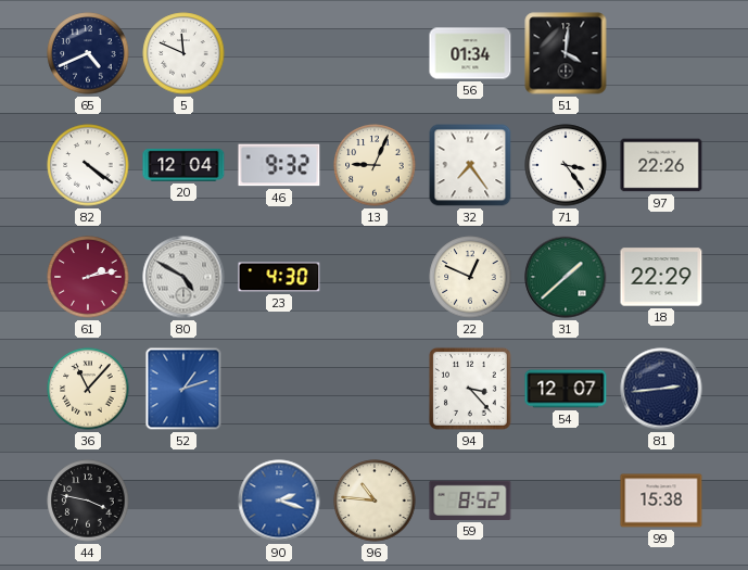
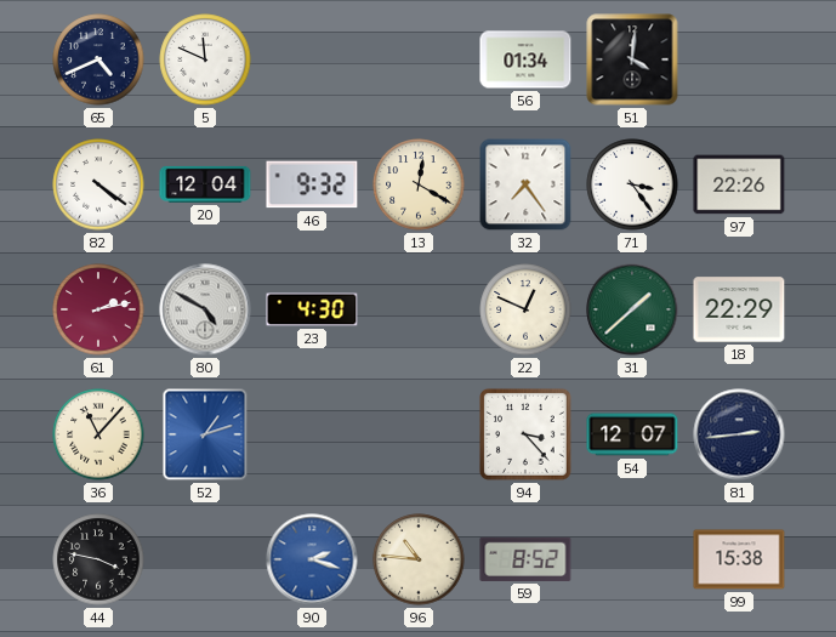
13: 9:04 -> 12:20 (419, 184)
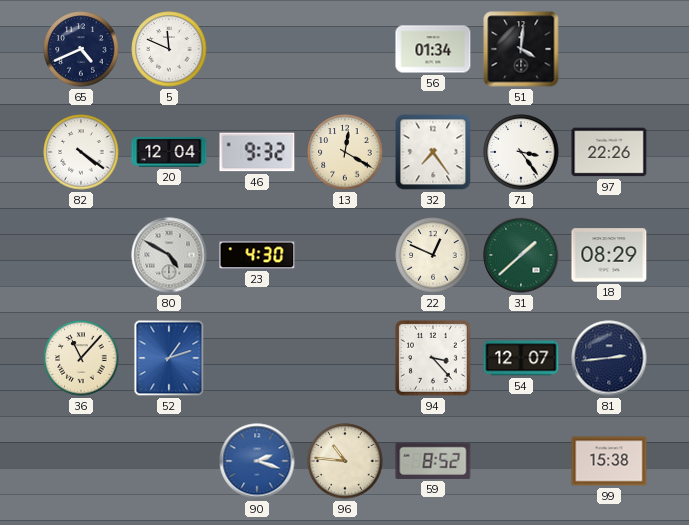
61: 2:13 -> none (98, 309)
18: 22:29 -> 08:29 (609, 255)
44: 3:47 -> none (98, 559)
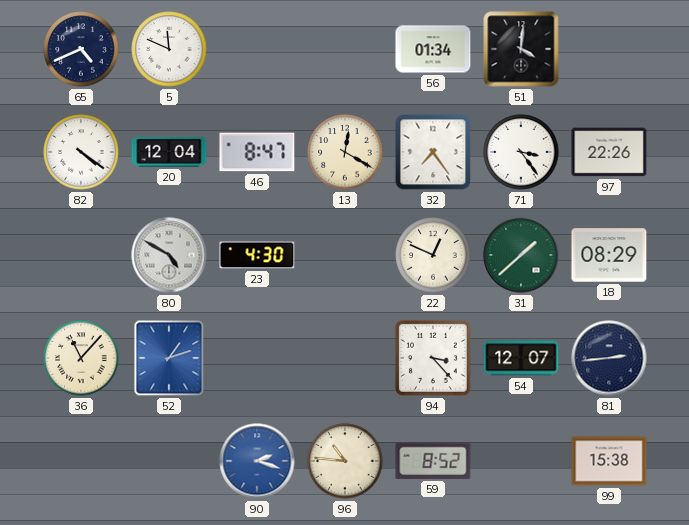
46: 9:32 -> 8:47 (257, 152)
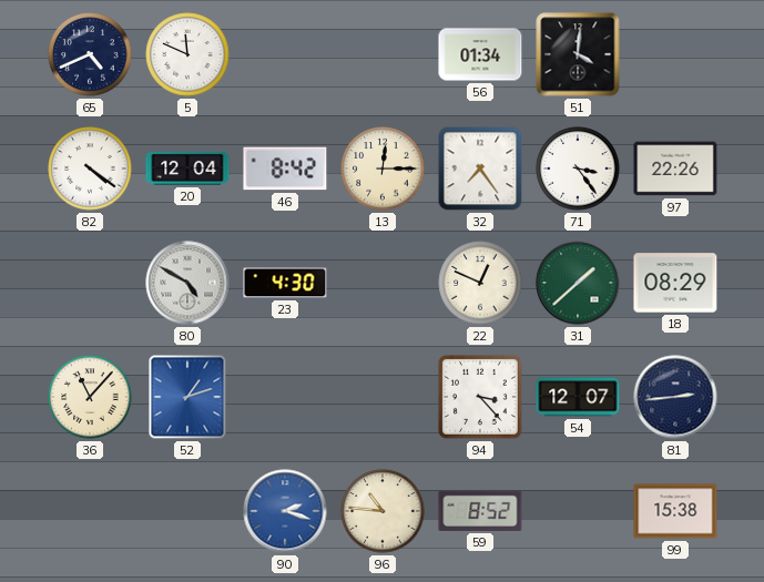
46: 8:47 -> 8:42 (285, 169)
13: 12:20 -> 12:15 (383, 169)
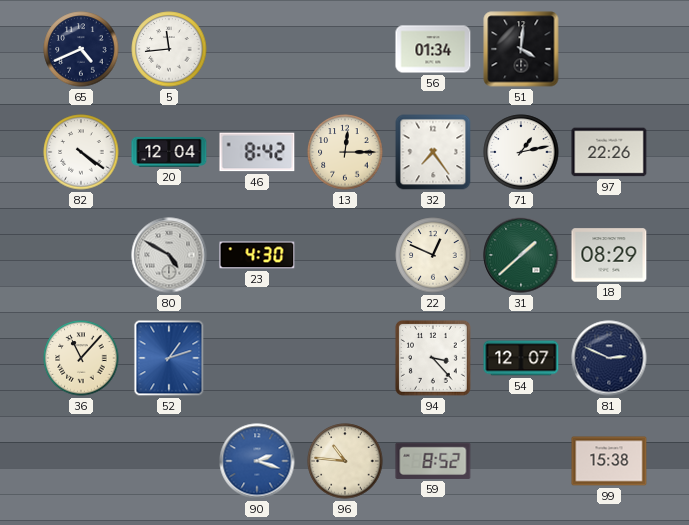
5: 11:49 -> 11:44 (169, 49)
71: 3:24 -> 1:13 (521, 152)
81: 2:44 -> 2:49 (609, 358)
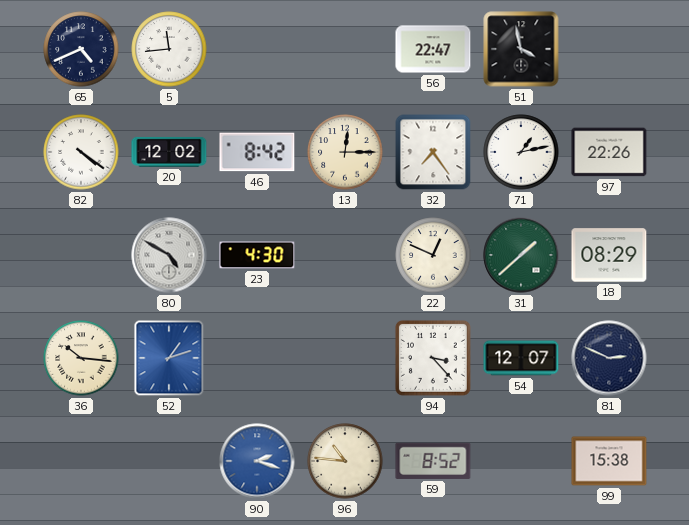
56: 01:34 -> 22:47 (433, 49)
51: 4:01 -> 3:58 (521, 49)
20: 12:04 -> 12:02 (169, 152)
36: 11:07 -> 10:16 (81, 358)
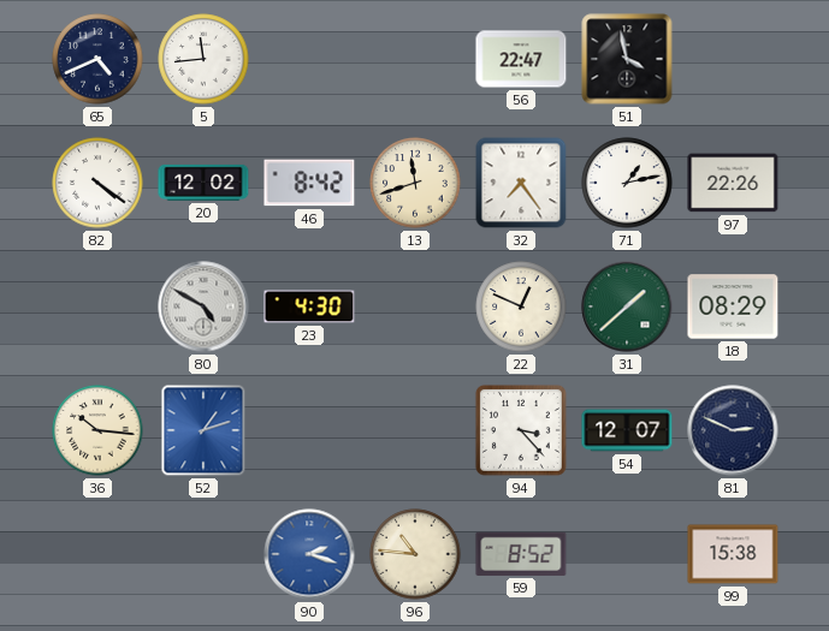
13: 12:15 -> 11:42 (415, 183)
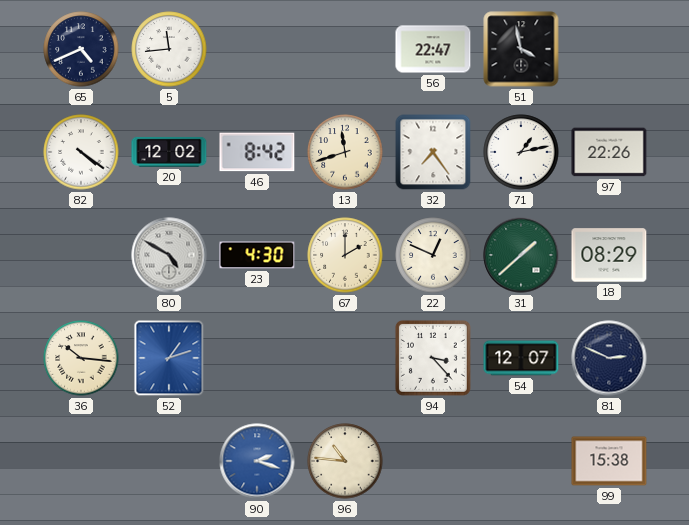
67: none -> 2:00 (345, 255)
59: 8:52 -> none (521, 554)
